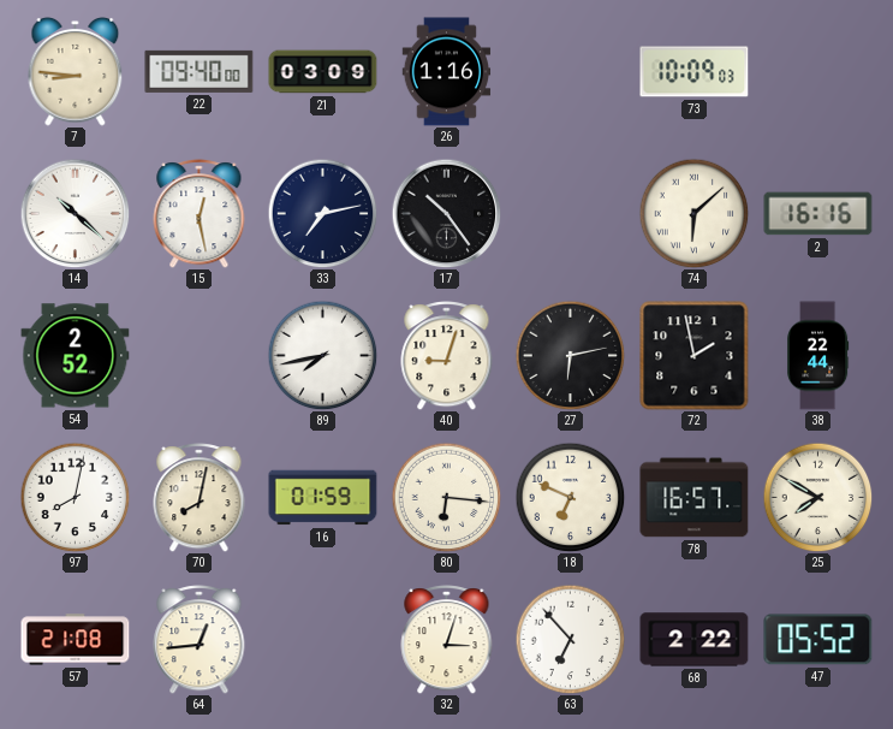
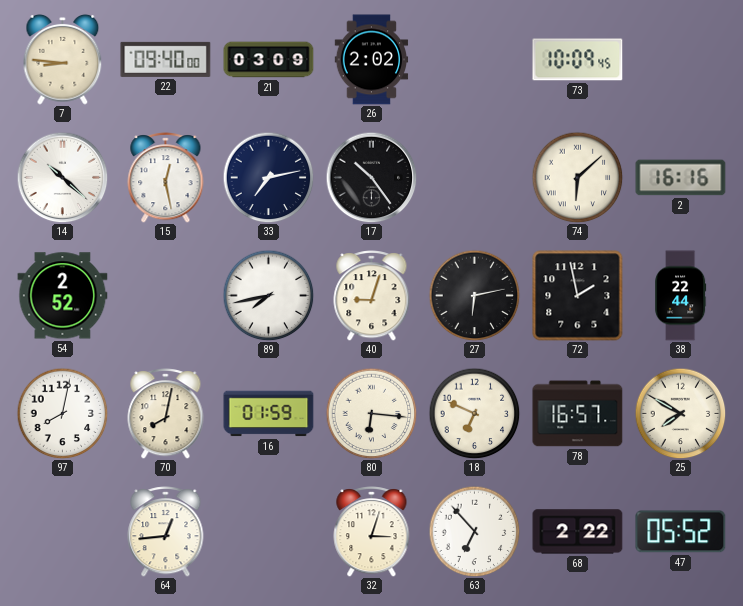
26: 1:16 -> 2:02 (372, 60)
73: 10:09:03 -> 10:09:45 (578, 60)
57: 21:08 -> none (76, 640)
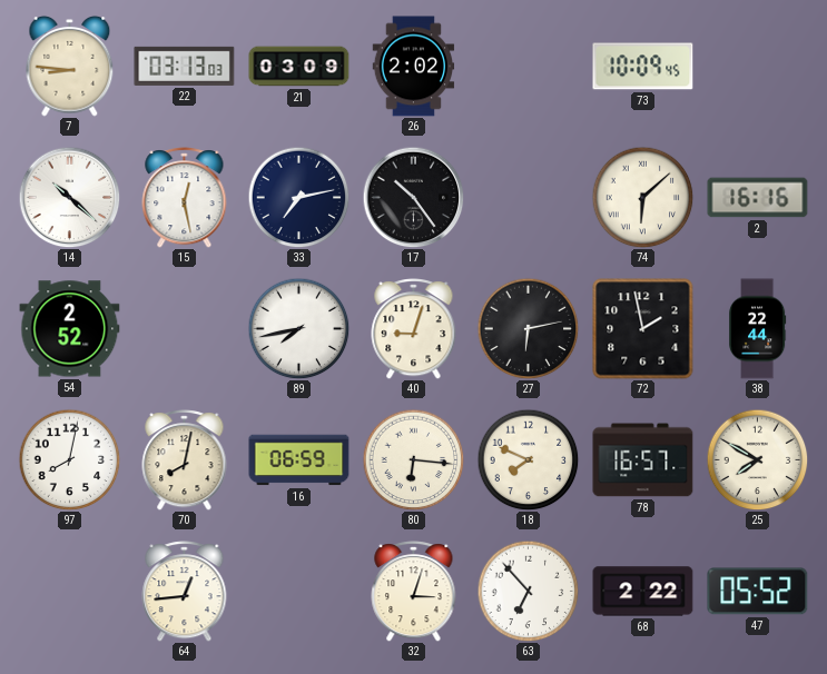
22: 09:40 -> 03:13 (185, 66)
16: 01:59 -> 06:59 (299, 460)
18: 6:49 -> 7:49 (528, 459)
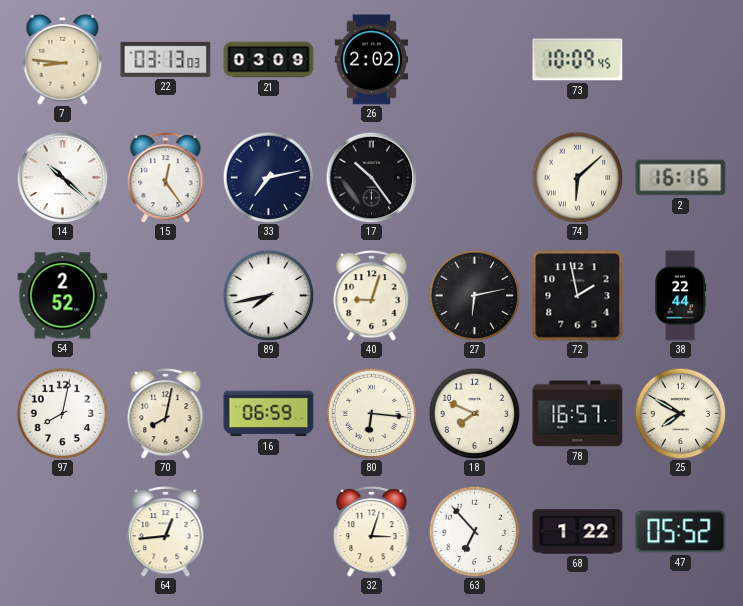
15: 12:28 -> 12:24 (166, 178)
68: 2:22 -> 1:22 (578, 532)
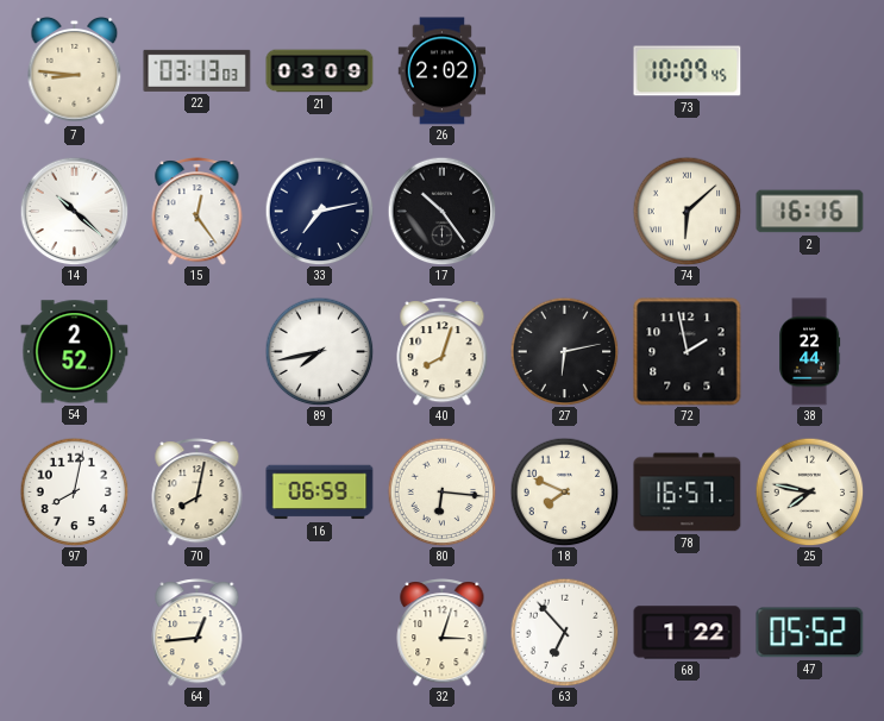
40: 9:03 -> 8:03 (443, 352)
25: 7:50 -> 7:47 (809, 491)
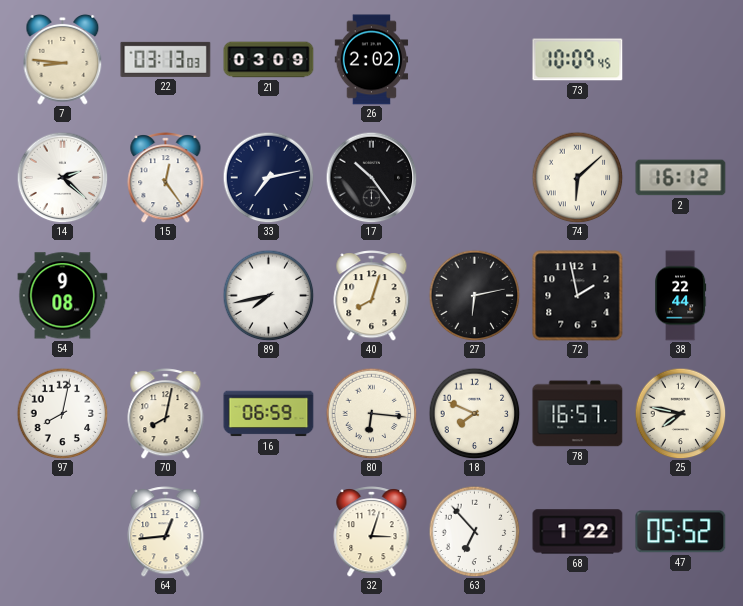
14: 10:22 -> 2:22 (62, 177)
2: 16:16 -> 16:12 (681, 178)
54: 2:52 -> 9:08 (63, 296)
